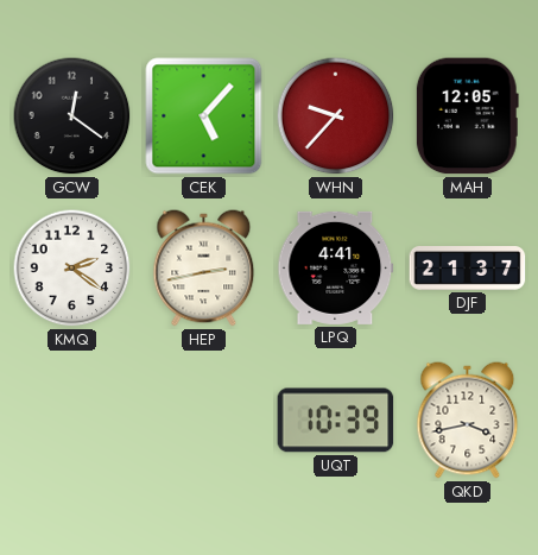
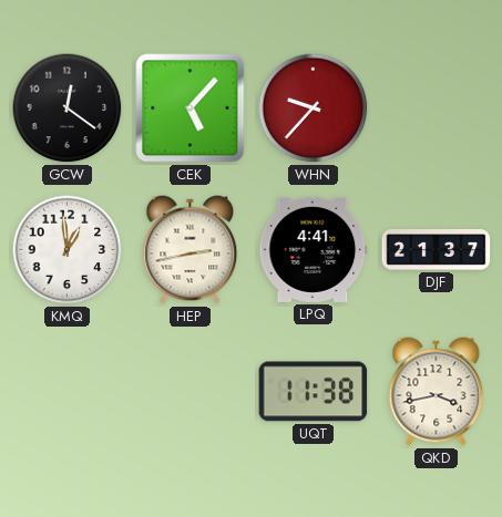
MAH: 12:05 -> none (467, 116)
KMQ: 2:21 -> 12:59 (68, 250)
UQT: 10:39 -> 11:38 (314, 392)
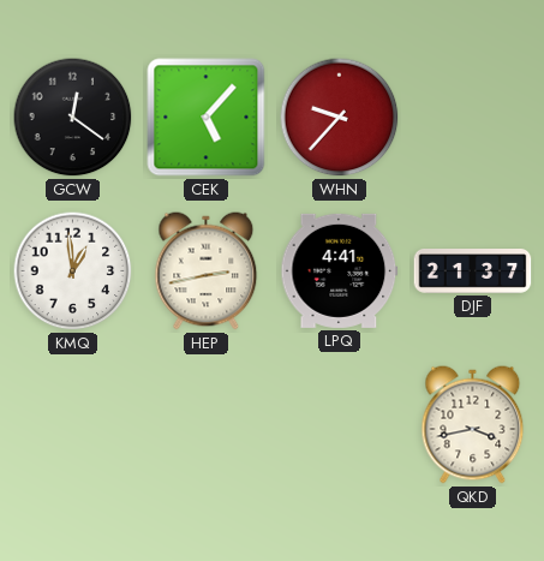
UQT: 11:38 -> none (314, 392)
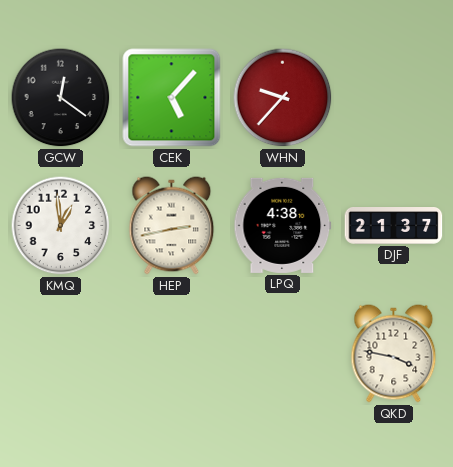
LPQ: 4:41 -> 4:38 (283, 225)
QKD: 3:43 -> 3:47 (394, 354)
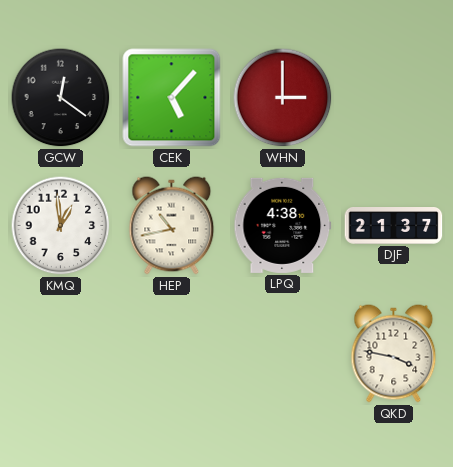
WHN: 9:37 -> 3:00 (283, 98)
HEP: 2:43 -> 10:43 (172, 226)
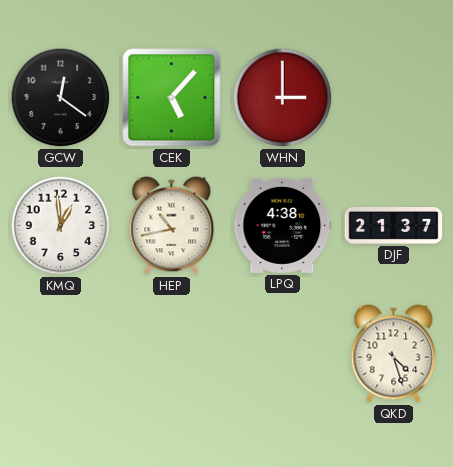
QKD: 3:47 -> 4:27 (394, 354)
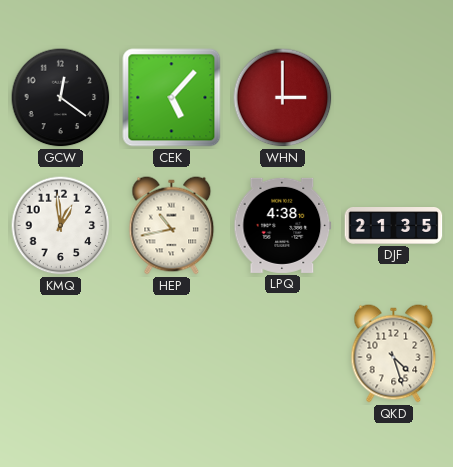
DJF: 21:37 -> 21:35 (394, 226)
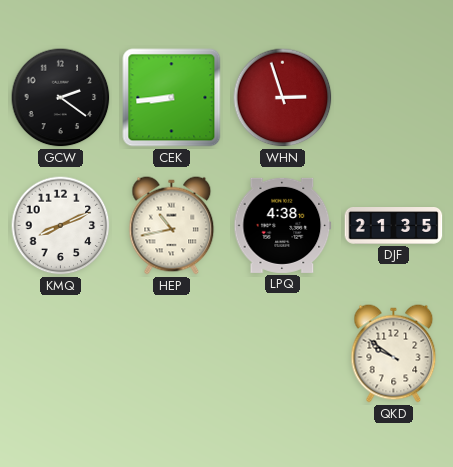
GCW: 12:21 -> 2:21 (61, 98)
CEK: 5:07 -> 8:44 (172, 98)
WHN: 3:00 -> 2:57 (283, 98)
KMQ: 12:59 -> 8:11 (61, 226)
QKD: 4:27 -> 9:51 (394, 354)
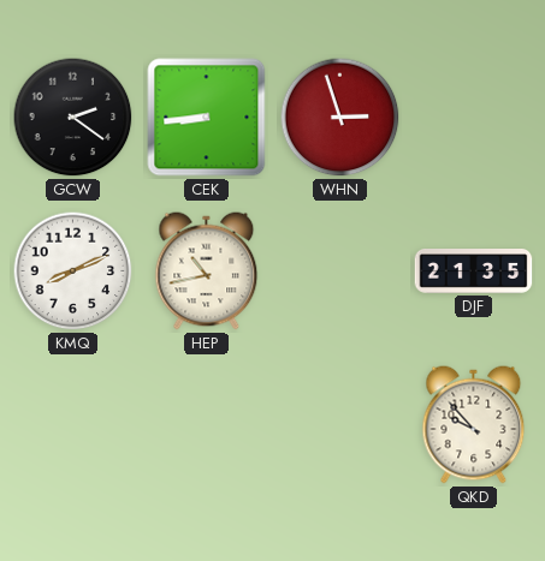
LPQ: 4:38 -> none (283, 225)
QKD: 9:51 -> 9:53 (474, 425)
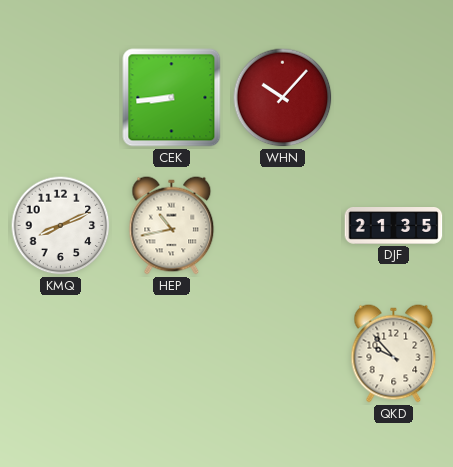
GCW: 2:21 -> none (73, 118)
WHN: 2:57 -> 10:07 (283, 98)
